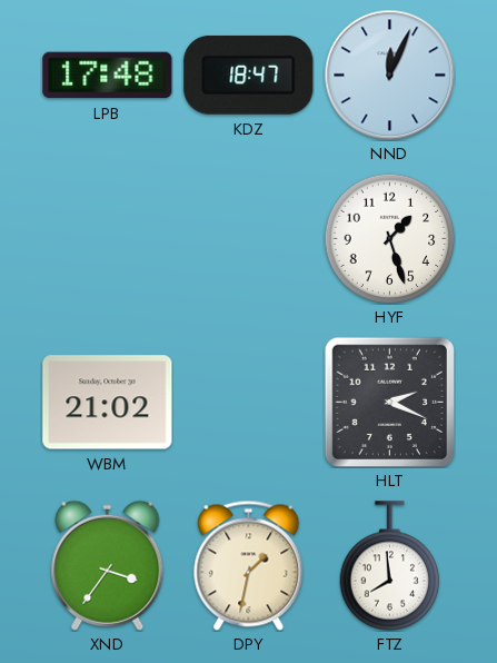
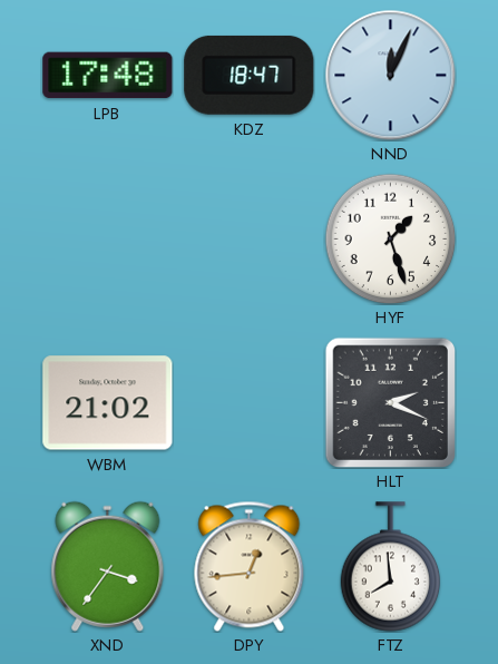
DPY: 1:32 -> 12:44 (250, 566)
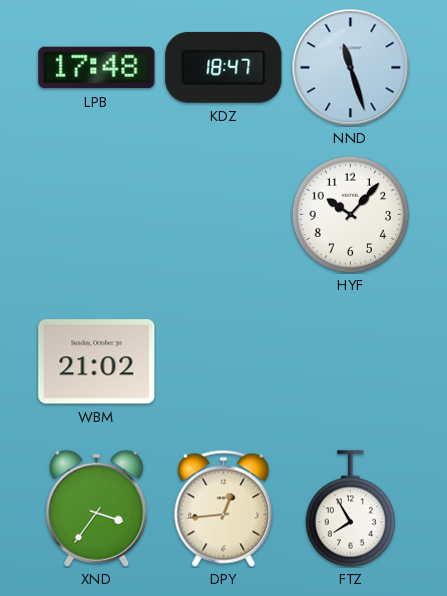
NND: 12:04 -> 11:27 (350, 67)
HYF: 1:27 -> 10:07 (350, 214)
HLT: 2:19 -> none (390, 402)
FTZ: 7:59 -> 7:55 (351, 509)
